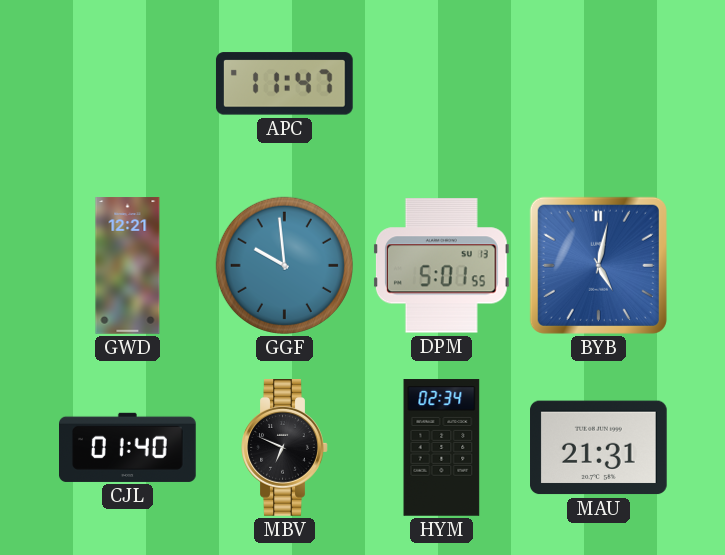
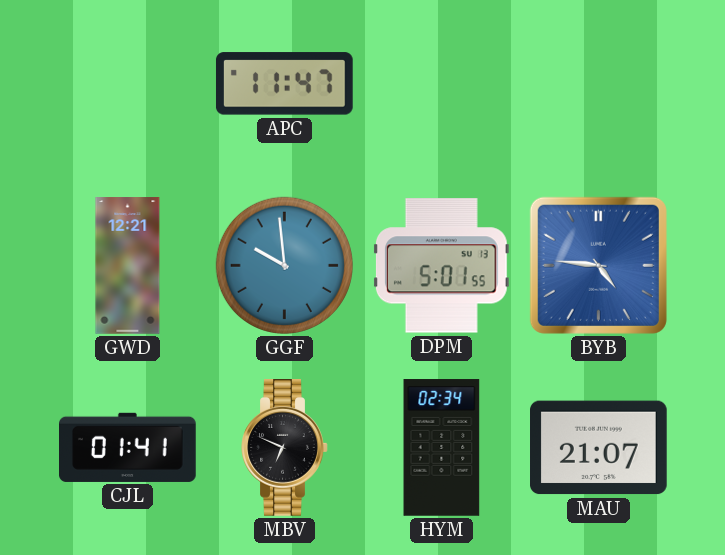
BYB: 5:02 -> 4:46 (598, 265)
CJL: 01:40 -> 01:41 (128, 447)
MAU: 21:31 -> 21:07 (599, 448)
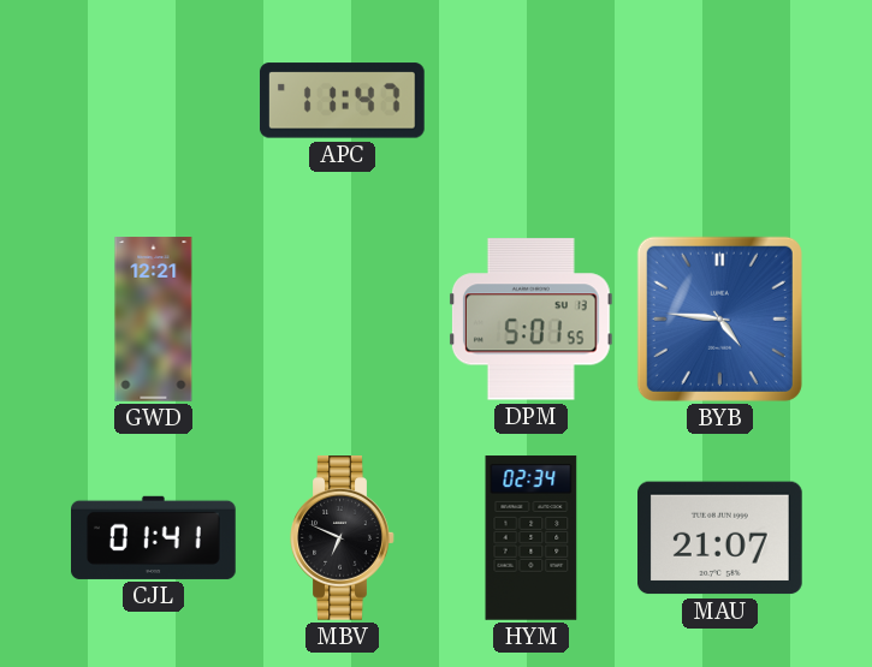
GGF: 9:59 -> none (284, 265)
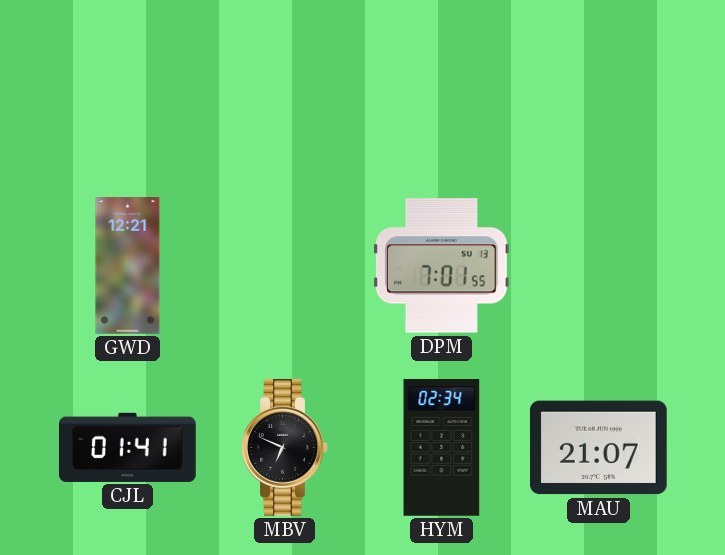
APC: 11:47 -> none (342, 101)
DPM: 5:01 -> 7:01 (441, 266)
BYB: 4:46 -> none (719, 318)
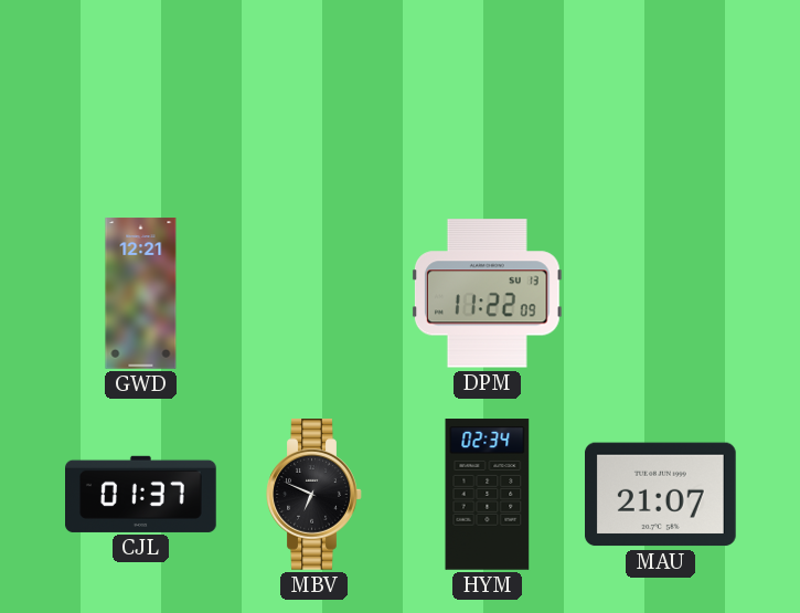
DPM: 7:01 -> 11:22 (487, 294)
CJL: 01:41 -> 01:37 (141, 494)
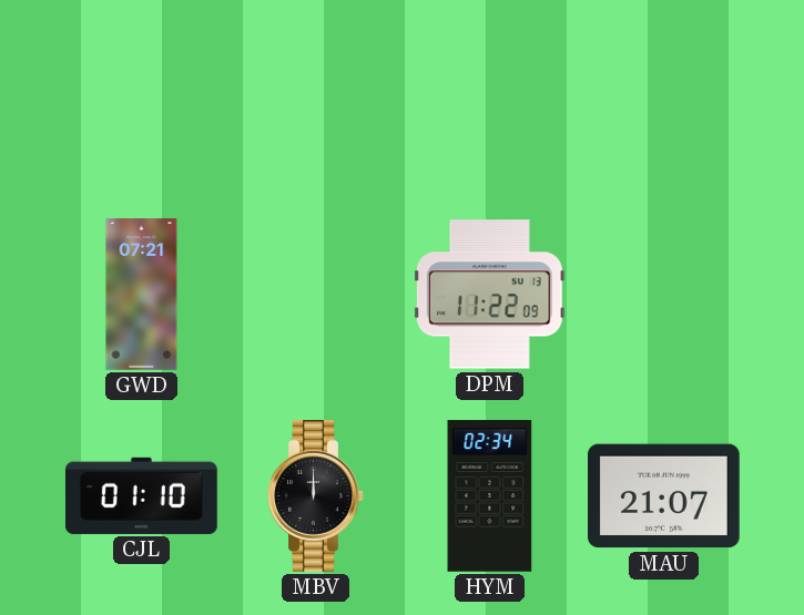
GWD: 12:21 -> 07:21 (142, 295)
CJL: 01:37 -> 01:10 (142, 495)
MBV: 6:49 -> 12:00 (316, 496)
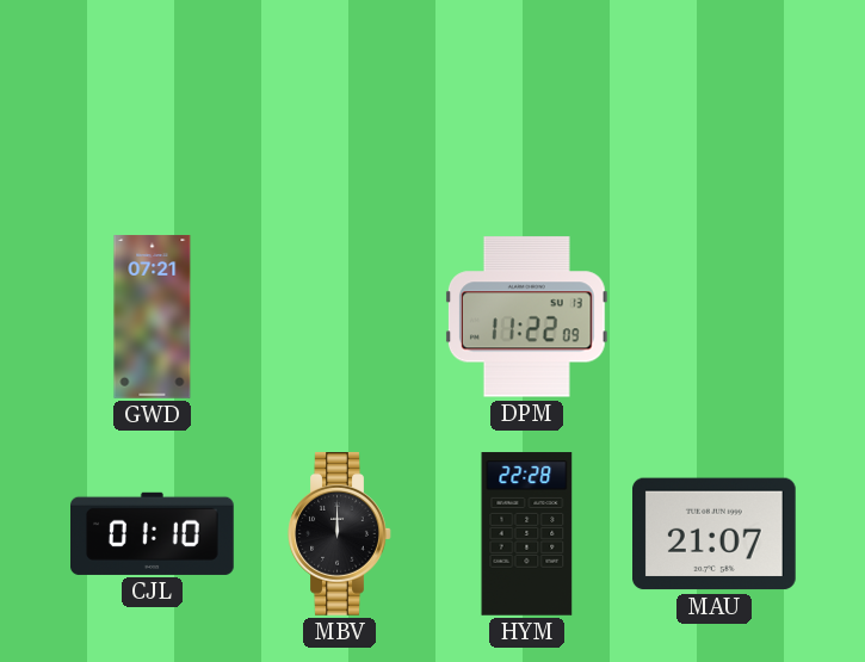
HYM: 02:34 -> 22:28 (527, 534)
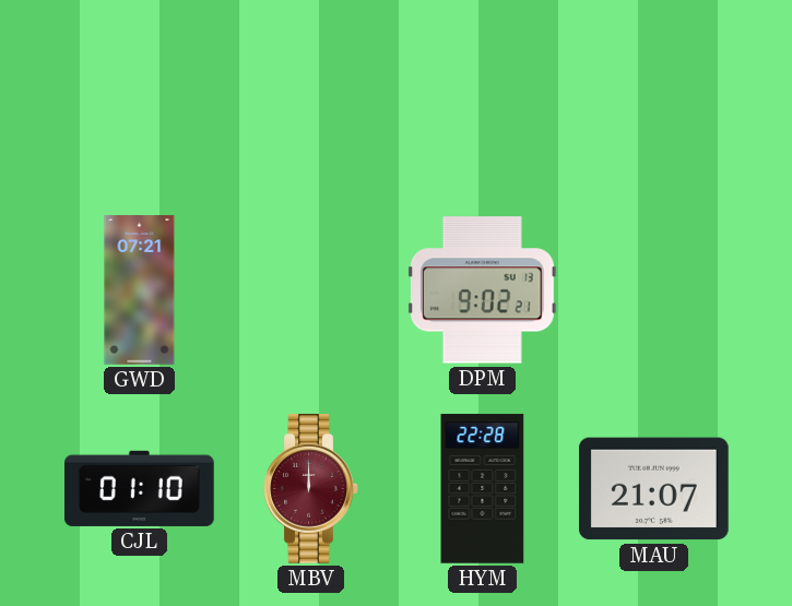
DPM: 11:22 -> 9:02 (482, 290)
MBV dial: black -> burgundy (311, 489)
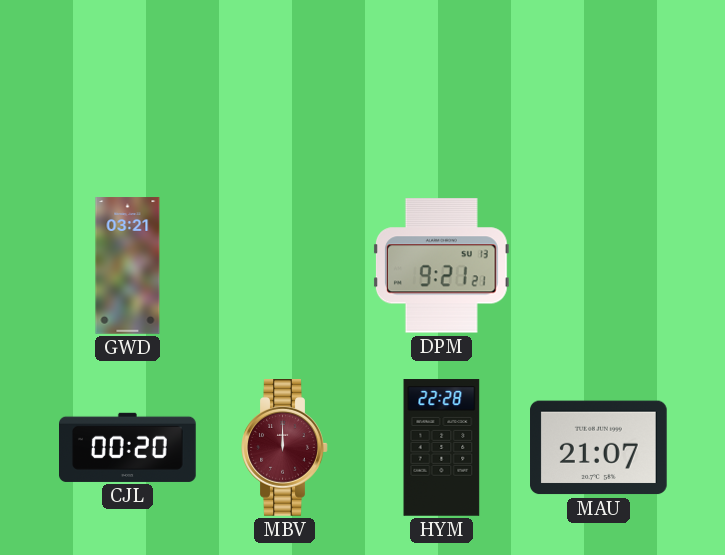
GWD: 07:21 -> 03:21 (128, 266)
DPM: 9:02 -> 9:21 (441, 266)
CJL: 01:10 -> 00:20 (128, 447)
